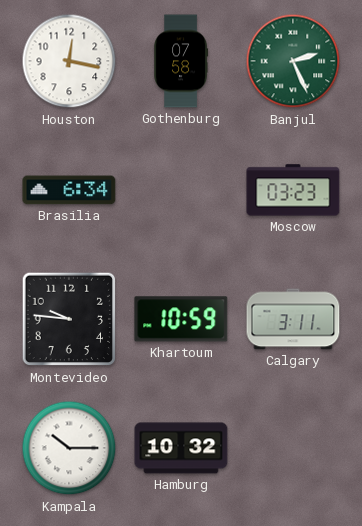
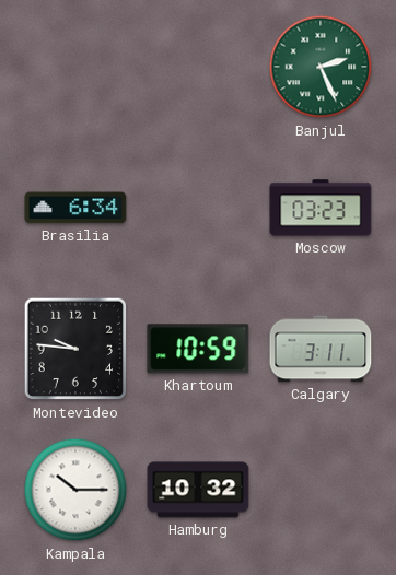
Houston: 12:17 -> none (69, 61)
Gothenburg: 07:58 -> none (181, 61)
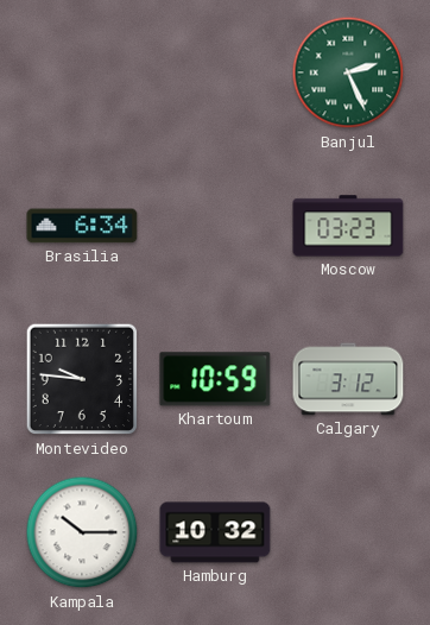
Calgary: 3:11 -> 3:12 (348, 379)
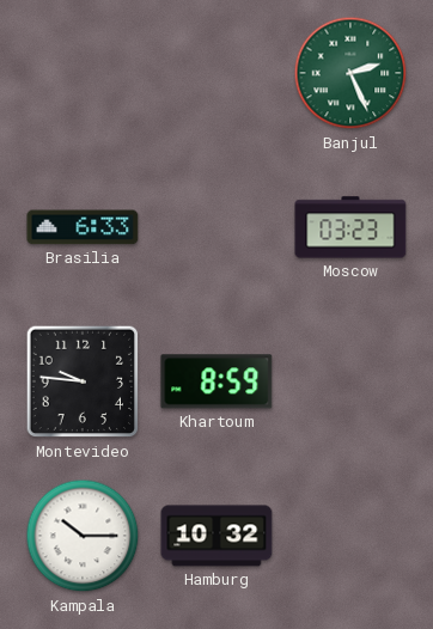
Brasilia: 6:34 -> 6:33 (83, 227)
Khartoum: 10:59 -> 8:59 (216, 381)
Calgary: 3:12 -> none (348, 379)
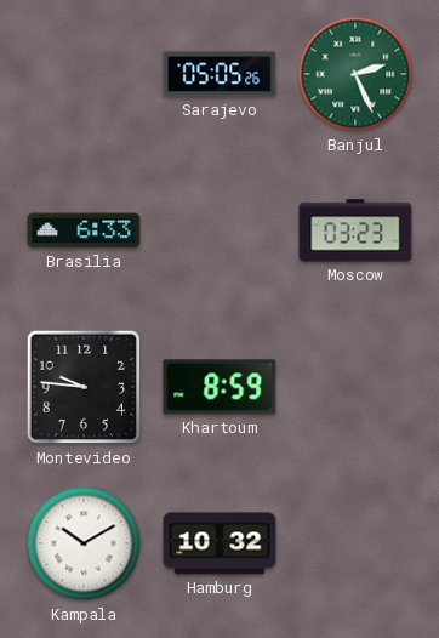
Sarajevo: none -> 05:05 (219, 74)
Kampala: 10:15 -> 10:10 (84, 543)
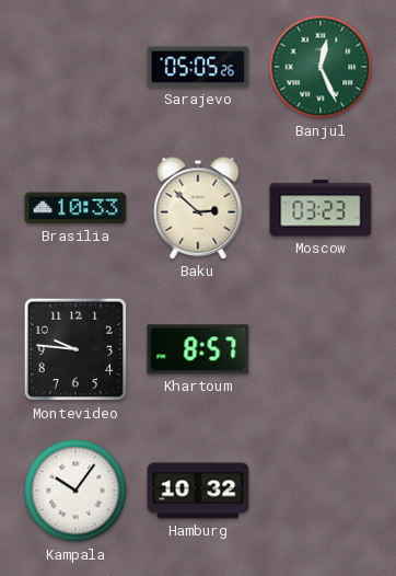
Banjul: 2:26 -> 12:26 (321, 67)
Brasilia: 6:33 -> 10:33 (75, 208)
Baku: none -> 2:52 (198, 208)
Khartoum: 8:59 -> 8:57 (198, 349)
Kampala: 10:10 -> 10:06 (75, 491)
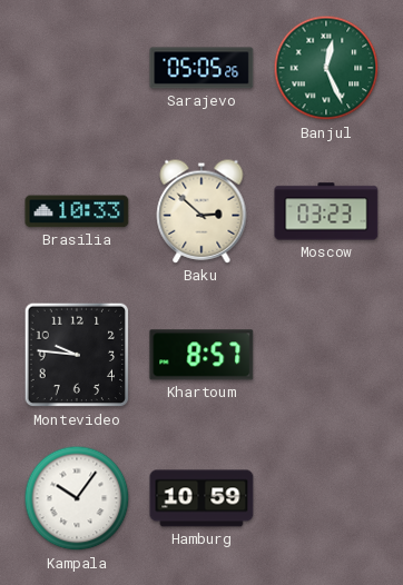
Hamburg: 10:32 -> 10:59 (202, 498)
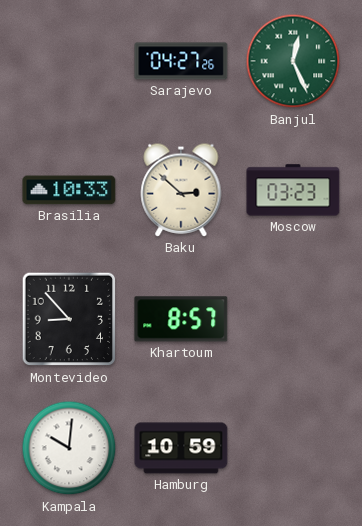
Sarajevo: 05:05 -> 04:27 (181, 61)
Montevideo: 9:46 -> 8:53 (69, 319)
Kampala: 10:06 -> 10:01 (69, 448)
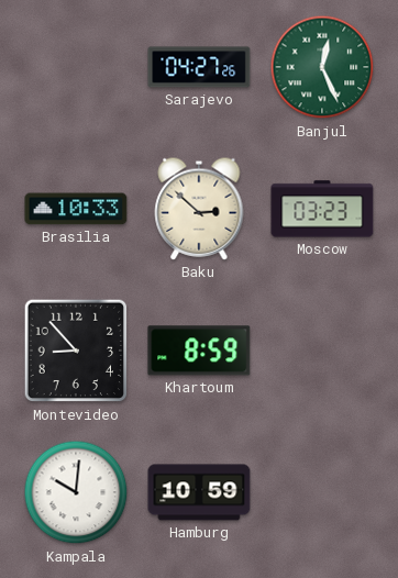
Khartoum: 8:57 -> 8:59 (199, 351)
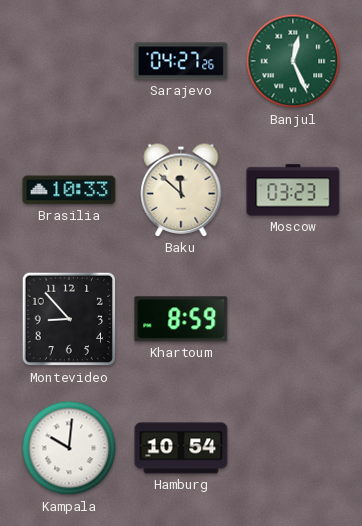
Baku: 2:52 -> 11:52 (181, 190)
Hamburg: 10:59 -> 10:54 (181, 448)
